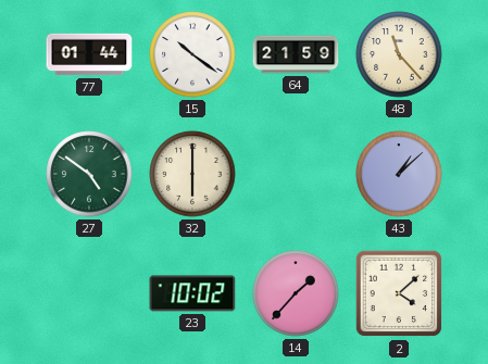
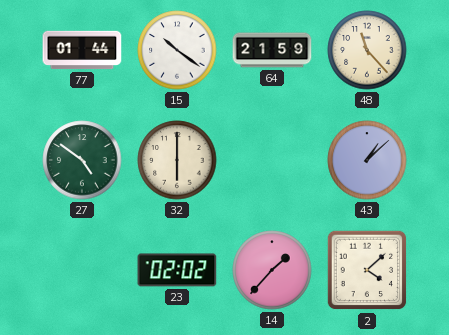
23: 10:02 -> 02:02 (177, 270)
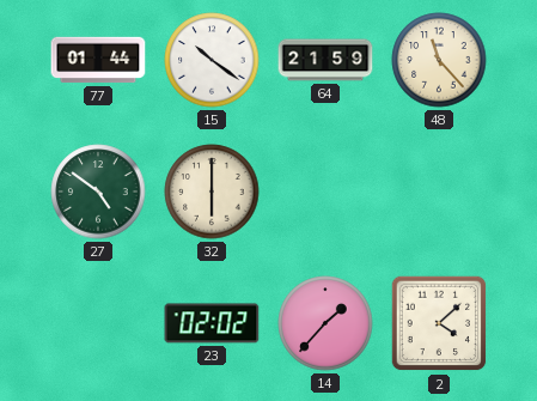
43: 1:08 -> none (367, 160)
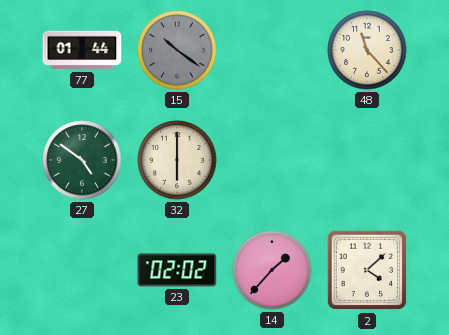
15 dial: white -> grey (177, 50)
64: 21:59 -> none (325, 60)
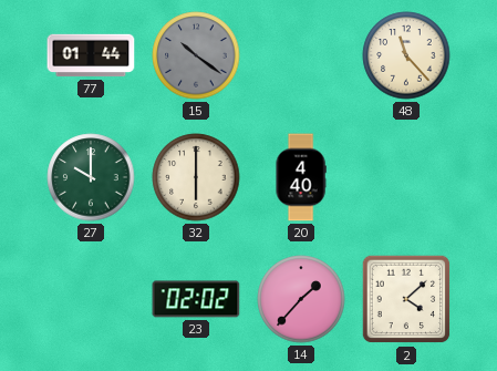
27: 4:51 -> 10:00 (91, 177)
20: none -> 4:40 (301, 177)
